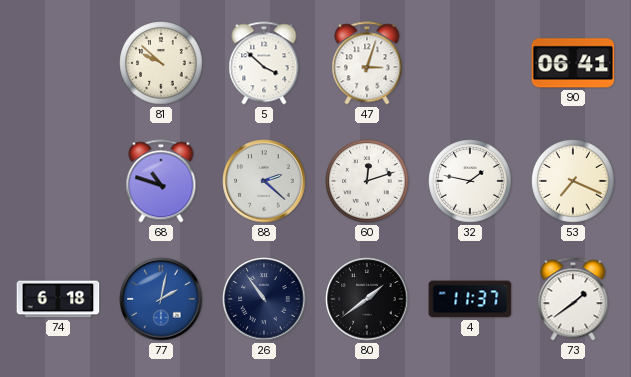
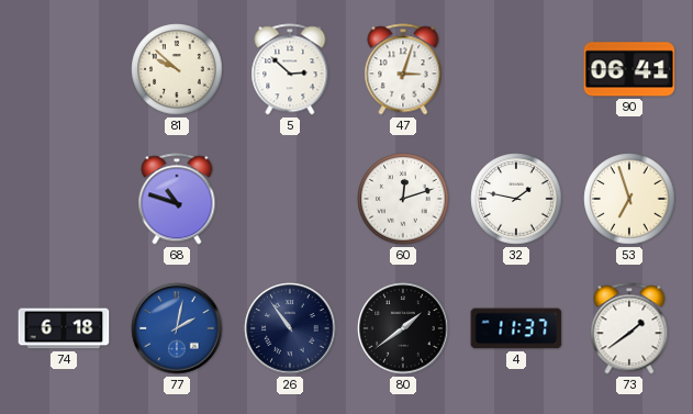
5: 3:52 -> 2:52 (290, 69)
88: 2:22 -> none (264, 181)
53: 7:19 -> 6:57 (629, 199)
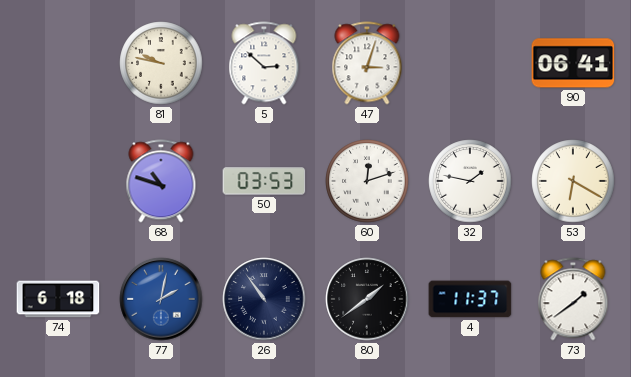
81: 9:52 -> 9:47 (161, 63)
50: none -> 03:53 (264, 181)
53: 6:57 -> 6:20 (573, 181)
